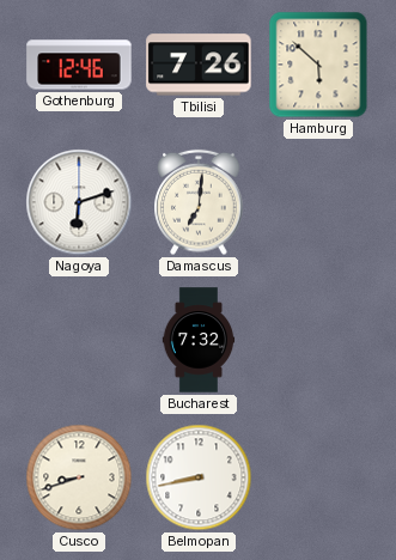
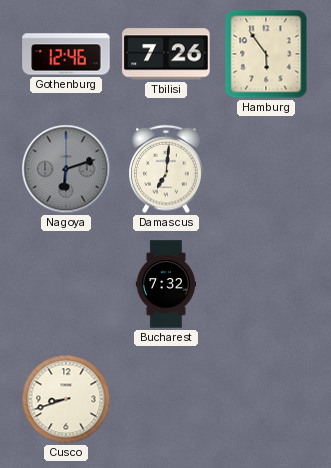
Hamburg: 5:52 -> 5:54 (266, 54)
Nagoya dial: white -> grey (66, 169)
Belmopan: 8:43 -> none (199, 477)
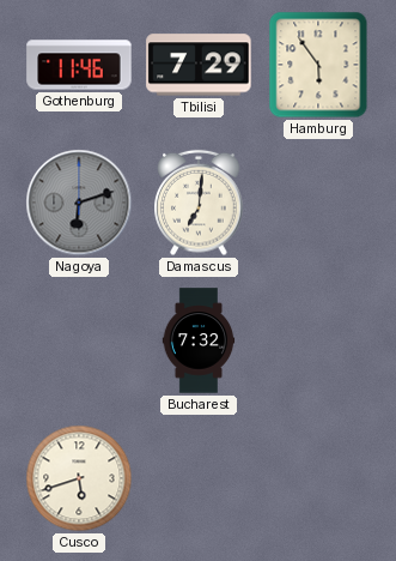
Gothenburg: 12:46 -> 11:46 (79, 65)
Tbilisi: 7:26 -> 7:29 (199, 65)
Cusco: 8:42 -> 5:42 (79, 478)
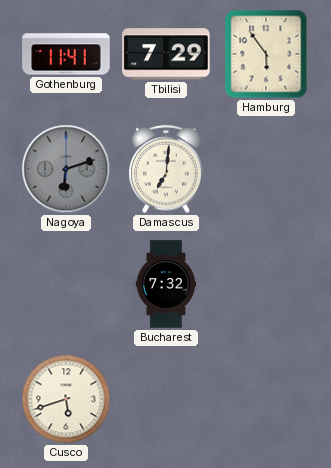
Gothenburg: 11:46 -> 11:41 (66, 54)
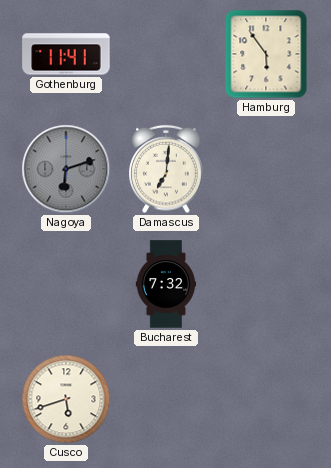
Tbilisi: 7:29 -> none (166, 54)
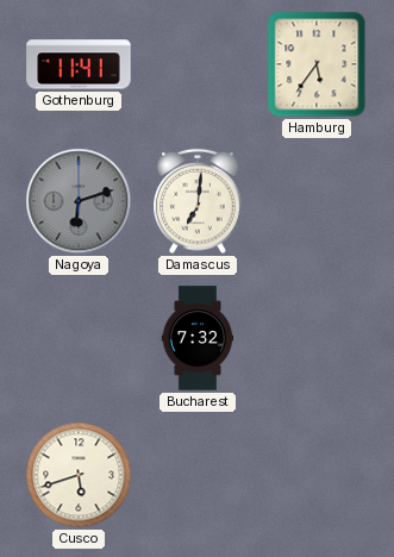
Hamburg: 5:54 -> 5:36 (317, 64)
